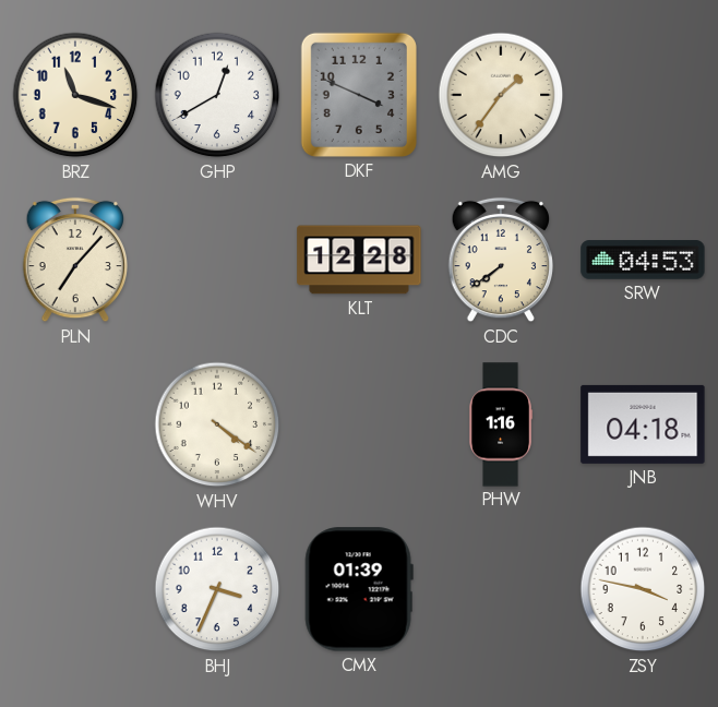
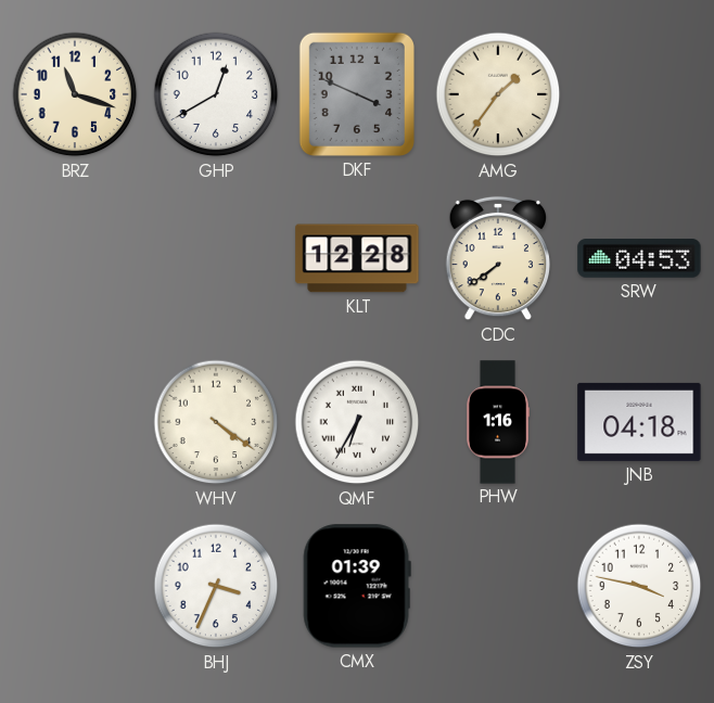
PLN: 7:07 -> none (74, 260)
QMF: none -> 6:35 (357, 422)
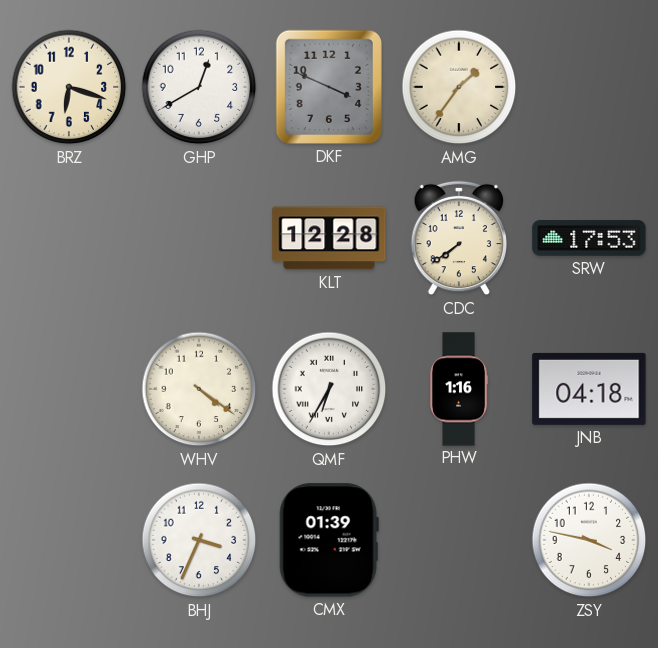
BRZ: 11:18 -> 6:18 (69, 87)
SRW: 04:53 -> 17:53 (589, 238)
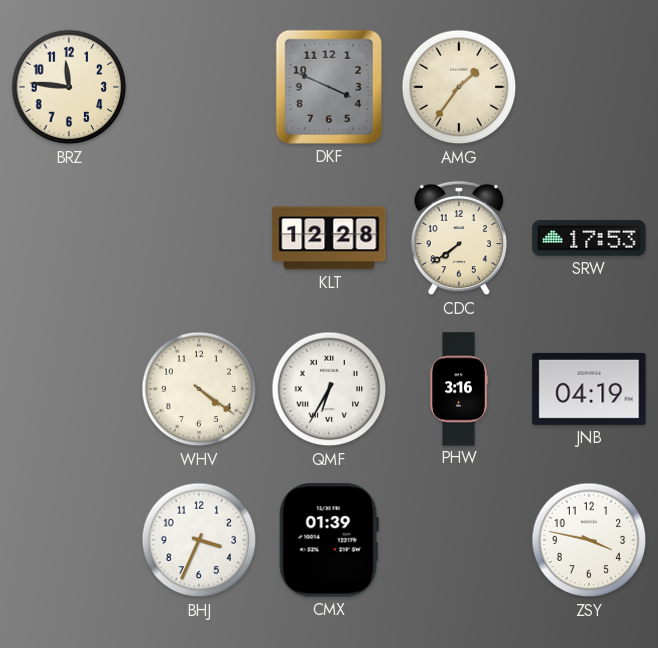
BRZ: 6:18 -> 11:46 (69, 87)
GHP: 12:40 -> none (199, 87)
PHW: 1:16 -> 3:16 (459, 389)
JNB: 04:18 -> 04:19 (589, 389)
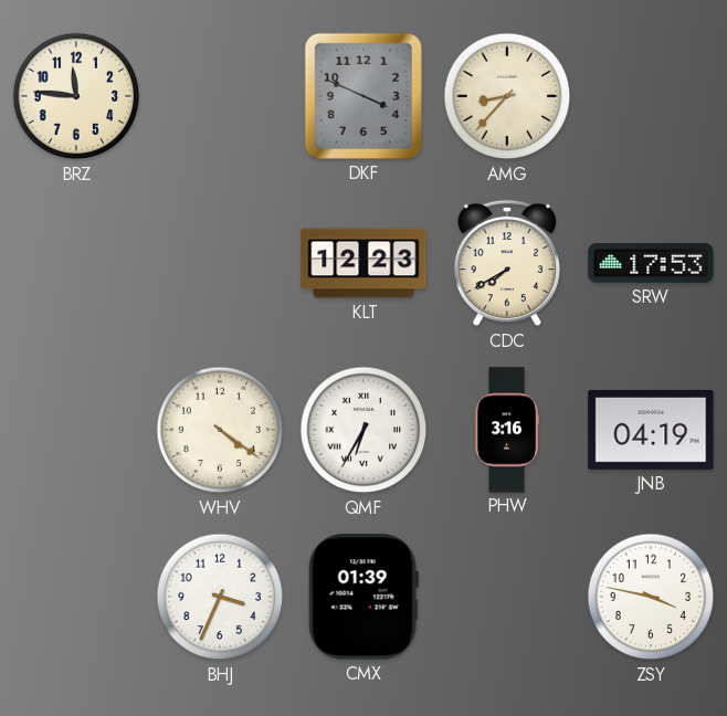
AMG: 1:36 -> 8:37 (507, 96)
KLT: 12:28 -> 12:23 (363, 263)
CDC: 7:39 -> 7:40 (506, 263)
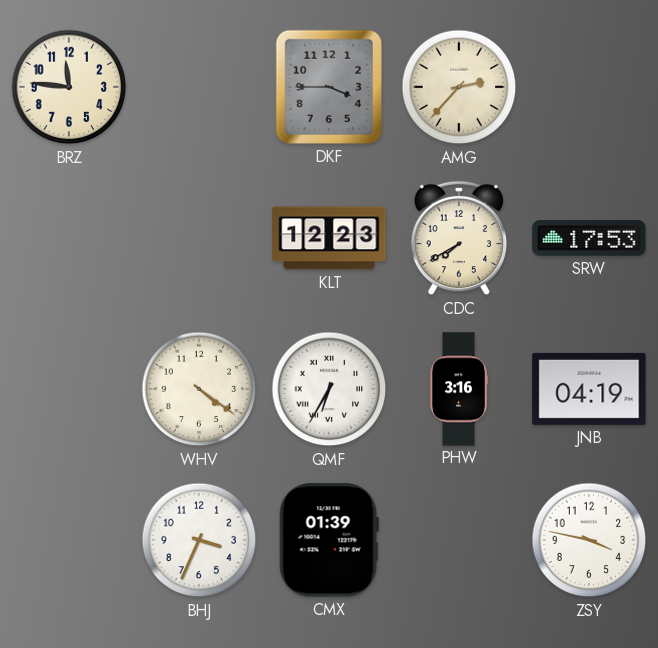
DKF: 3:49 -> 3:45 (329, 87)
AMG: 8:37 -> 2:37 (459, 87)
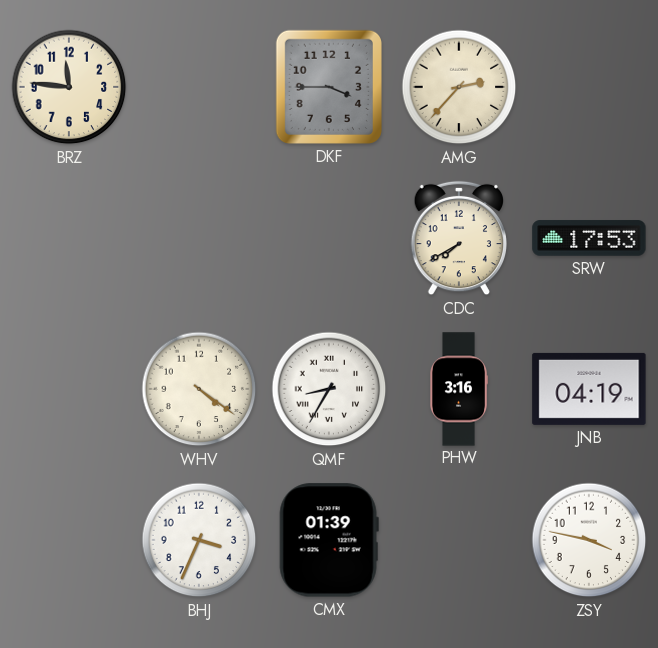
KLT: 12:23 -> none (329, 238)
QMF: 6:35 -> 8:35 (329, 389)
